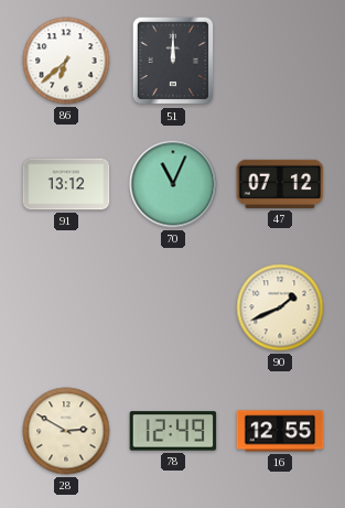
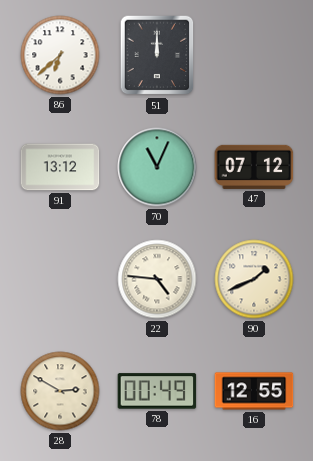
22: none -> 4:46 (157, 279)
78: 12:49 -> 00:49 (157, 391)
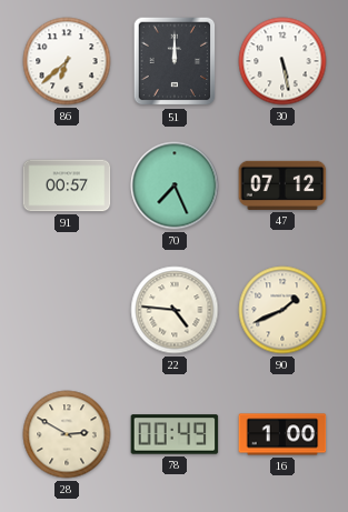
30: none -> 5:28 (282, 61)
91: 13:12 -> 00:57 (67, 185)
70: 11:04 -> 7:26 (175, 185)
16: 12:55 -> 1:00 (282, 434)
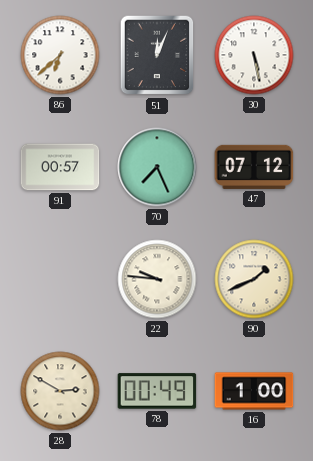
51: 12:00 -> 12:04 (157, 55)
22: 4:46 -> 9:46 (157, 279)
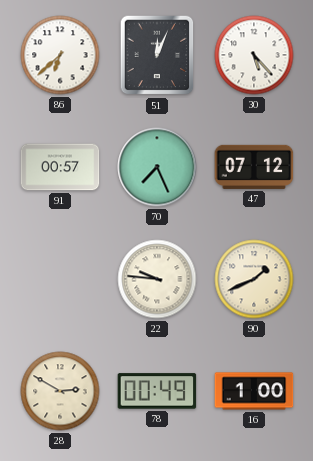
30: 5:28 -> 5:23 (254, 55)
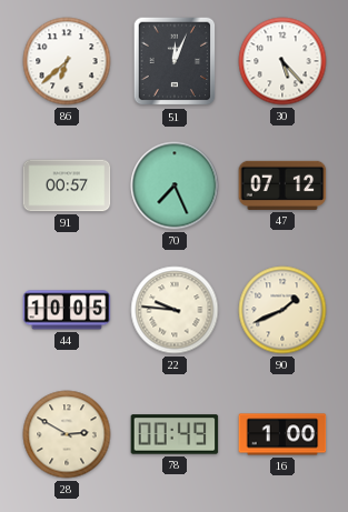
44: none -> 10:05 (67, 310)
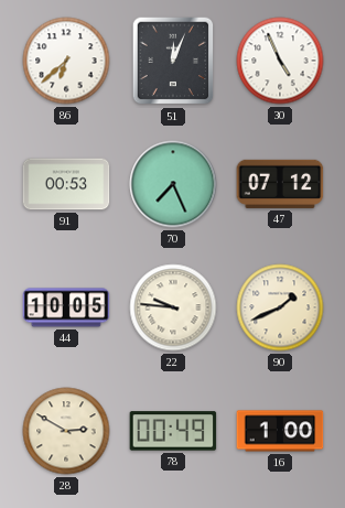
30: 5:23 -> 4:56 (280, 61)
91: 00:57 -> 00:53 (66, 184)
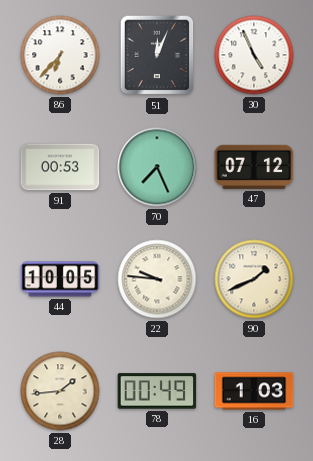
86: 6:38 -> 6:37 (60, 55)
28: 2:50 -> 1:44 (60, 391)
16: 1:00 -> 1:03 (254, 391)
